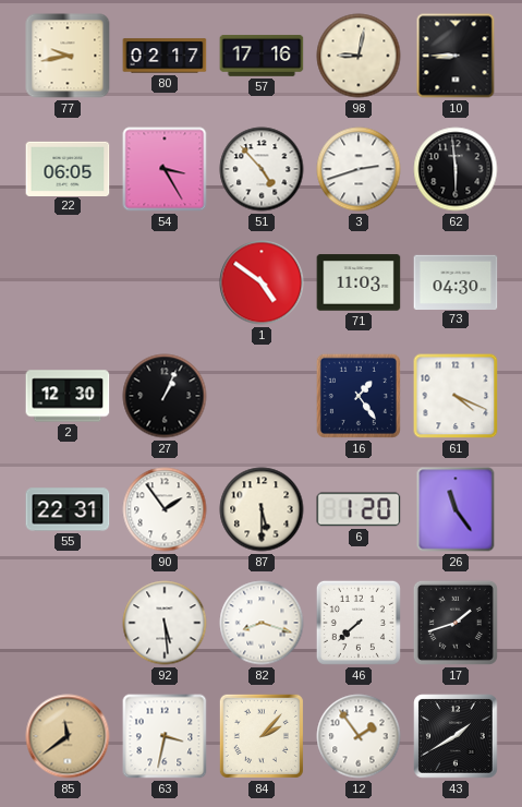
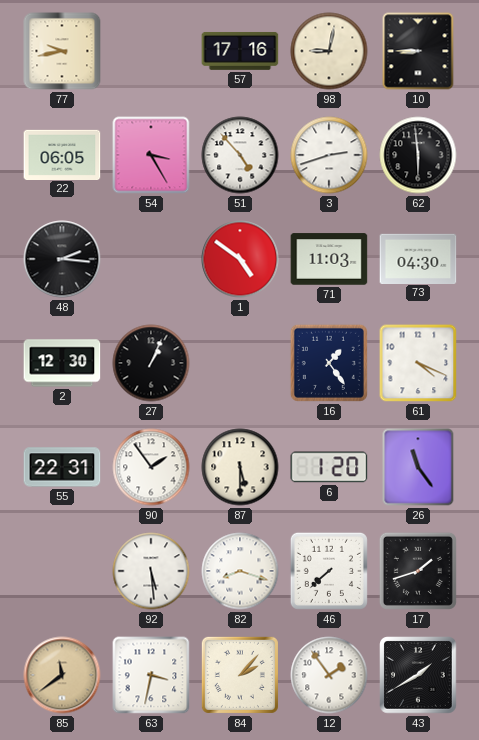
80: 02:17 -> none (165, 56)
48: none -> 2:16 (62, 259)
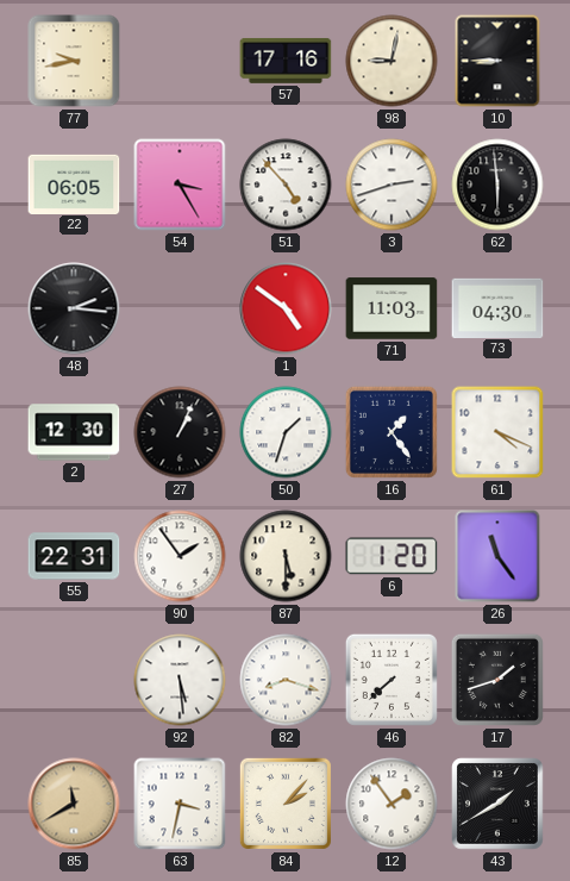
50: none -> 1:33 (286, 432)
85: 11:39 -> 11:40 (74, 804)
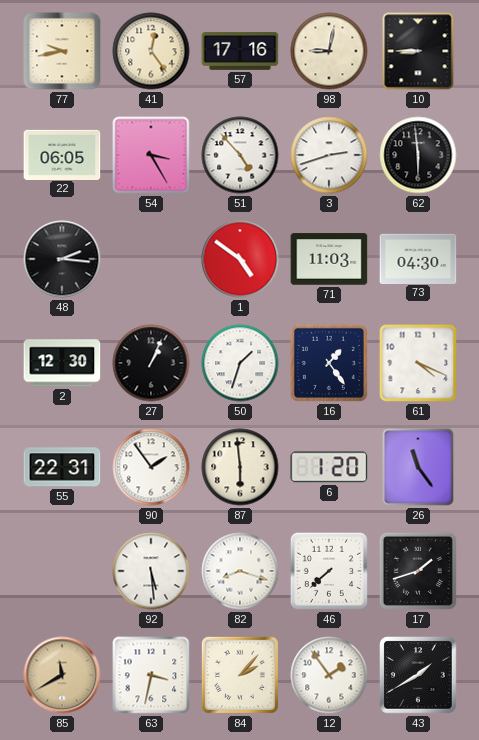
41: none -> 12:24 (151, 51)
87: 5:30 -> 5:59 (240, 467)
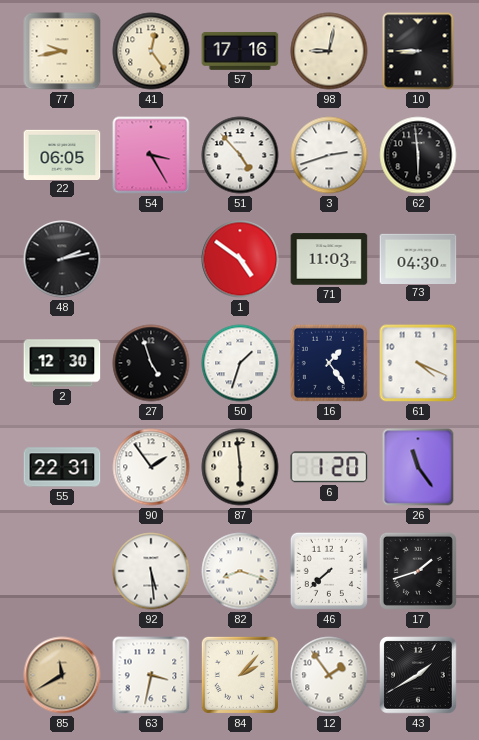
48: 2:16 -> 2:13 (62, 259)
27: 1:04 -> 4:57 (151, 363)
